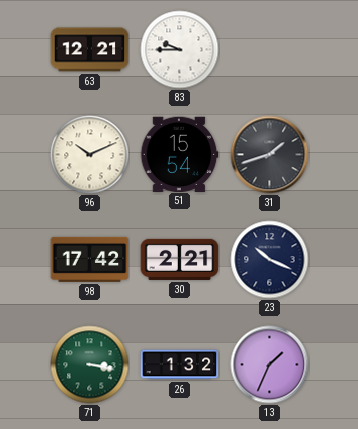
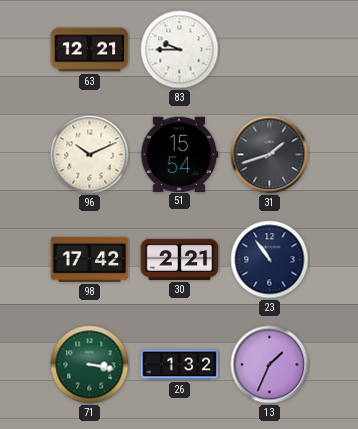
23: 10:19 -> 10:54 (270, 260)
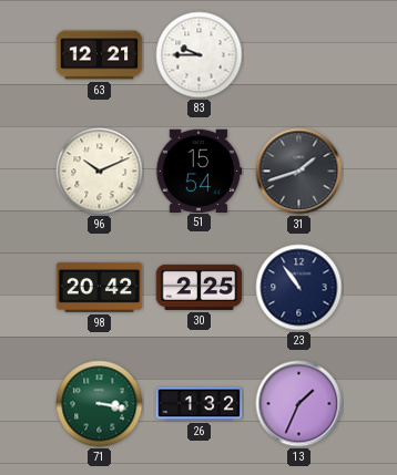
98: 17:42 -> 20:42 (100, 287)
30: 2:21 -> 2:25 (200, 287)
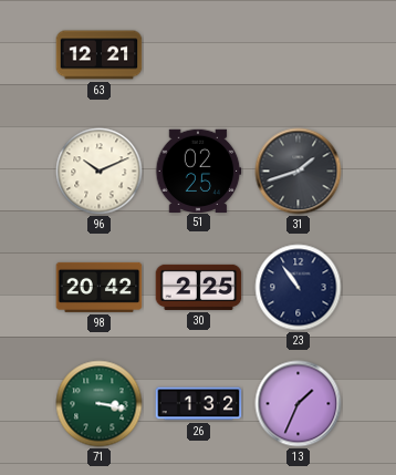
83: 9:45 -> none (200, 55)
51: 15:54 -> 02:25 (198, 171)
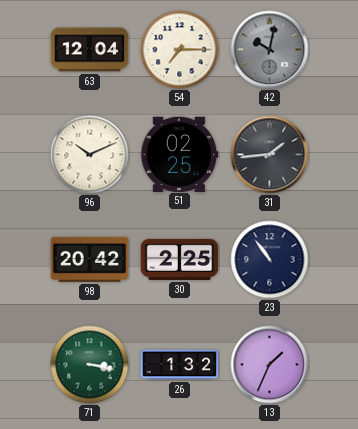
63: 12:21 -> 12:04 (90, 50)
54: none -> 7:15 (180, 50)
42: none -> 10:02 (270, 50)
31: 1:42 -> 1:44 (270, 155)
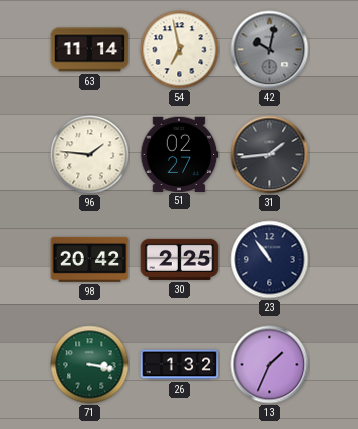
63: 12:04 -> 11:14 (90, 50)
54: 7:15 -> 6:58 (180, 50)
96: 10:11 -> 1:46 (90, 155)
51: 02:25 -> 02:27 (179, 154)
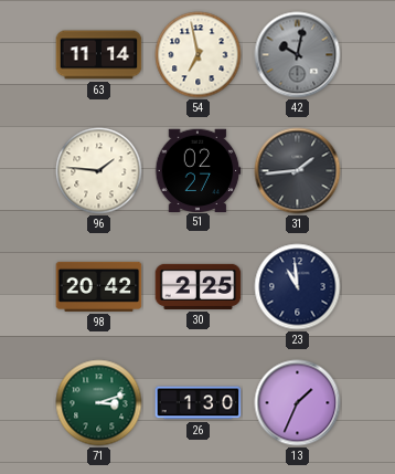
23: 10:54 -> 10:59 (298, 287)
71: 3:17 -> 3:12 (99, 403)
26: 1:32 -> 1:30 (199, 403)
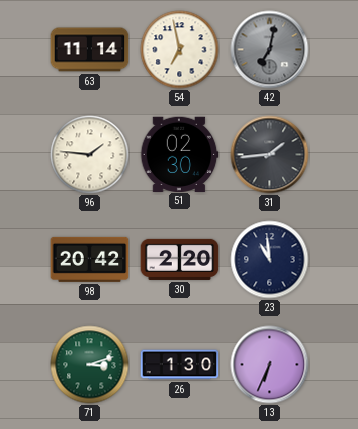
42: 10:02 -> 7:02 (270, 50)
51: 02:27 -> 02:30 (179, 154)
30: 2:25 -> 2:20 (180, 259)
13: 1:34 -> 6:34 (270, 365)
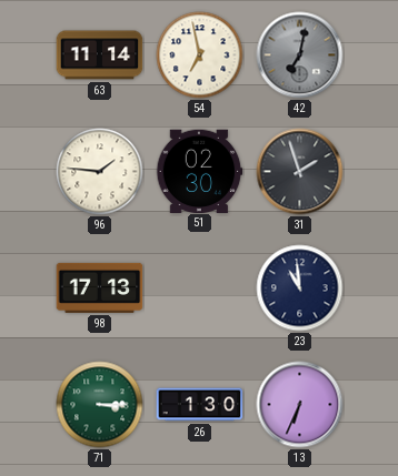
31: 1:44 -> 1:57 (300, 172)
98: 20:42 -> 17:13 (100, 287)
30: 2:20 -> none (180, 259)
71: 3:12 -> 3:15 (100, 405)
